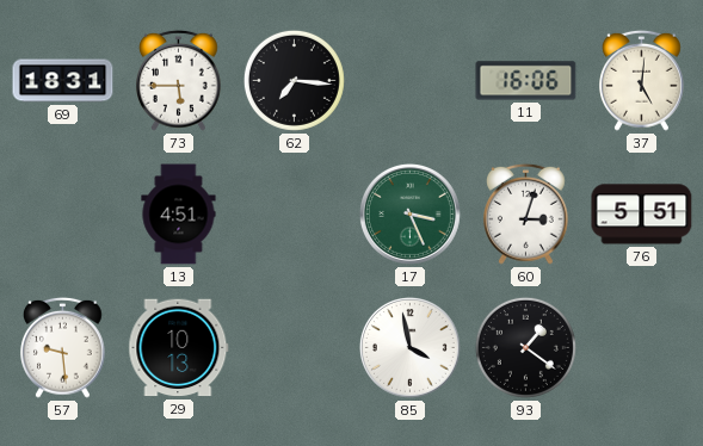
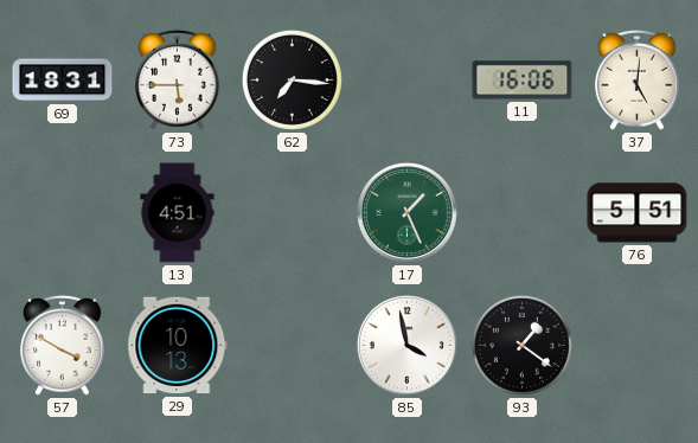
17: 3:26 -> 1:26 (406, 212)
60: 3:03 -> none (526, 213)
57: 9:29 -> 3:50 (63, 345)
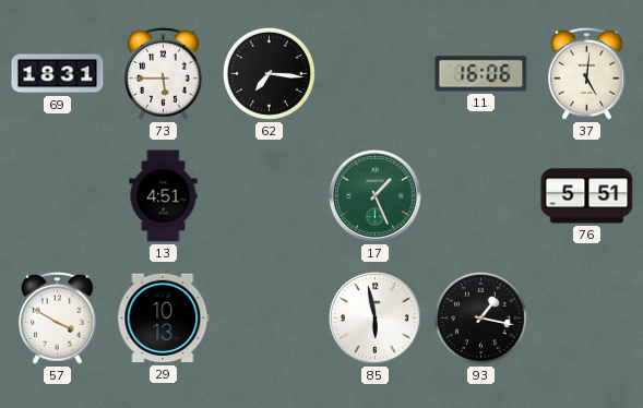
85: 3:58 -> 5:58 (374, 317)
93: 1:21 -> 1:17 (480, 317)
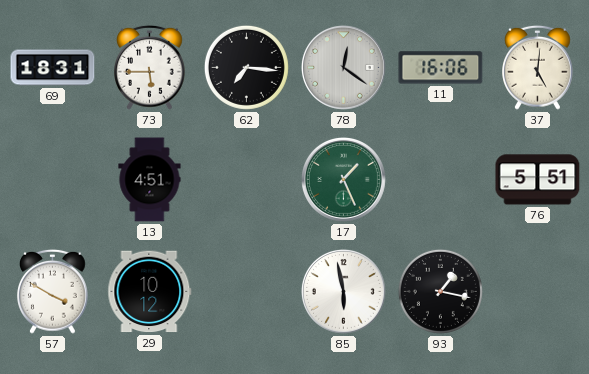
78: none -> 12:21 (343, 67)
29: 10:13 -> 10:12 (150, 292)
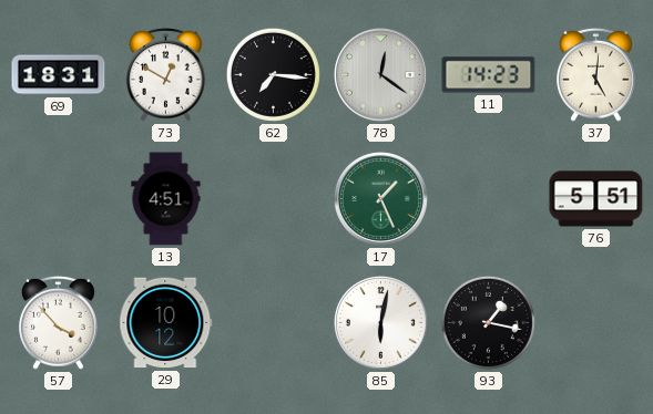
73: 5:45 -> 12:50 (166, 74)
11: 16:06 -> 14:23 (489, 75)
57: 3:50 -> 3:53 (59, 322)
85: 5:58 -> 6:02 (380, 322)
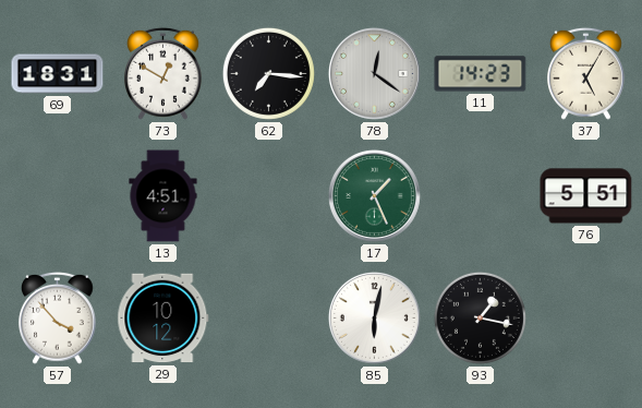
37: 5:01 -> 5:05 (586, 73)
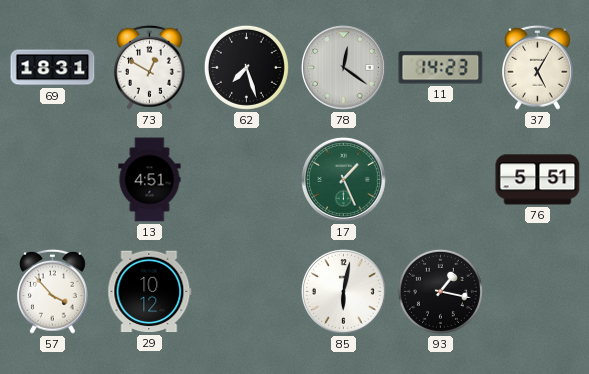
62: 7:16 -> 7:27 (246, 67)
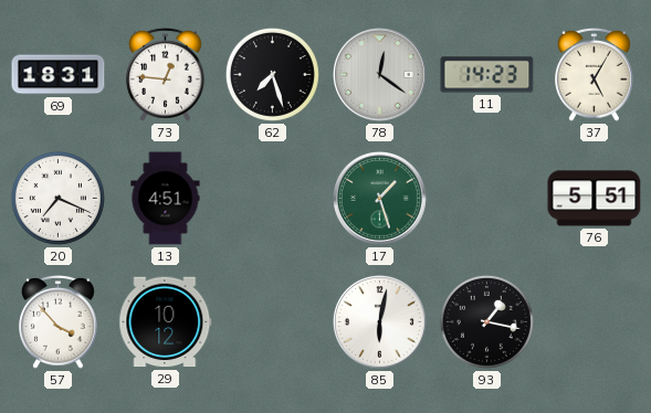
73: 12:50 -> 12:46 (166, 74)
20: none -> 7:19 (57, 198)
17: 1:26 -> 1:27 (379, 198)
